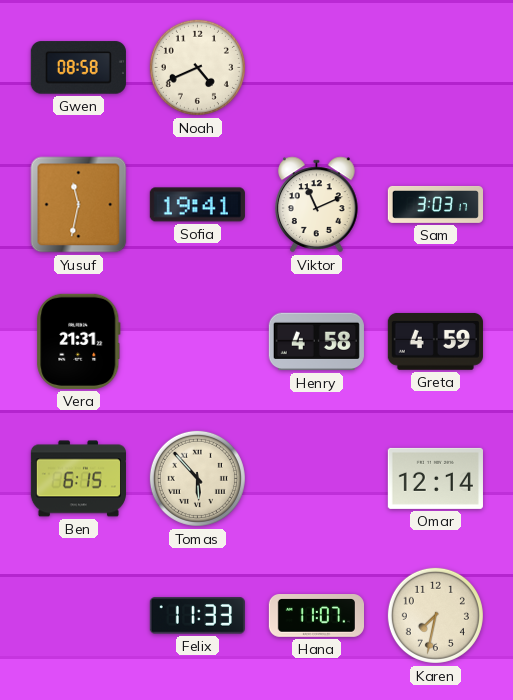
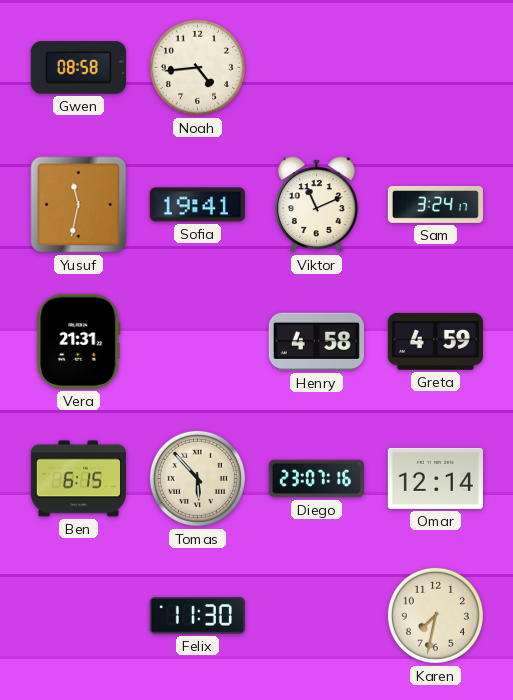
Noah: 4:41 -> 4:44 (197, 67)
Sam: 3:03 -> 3:24 (435, 204)
Diego: none -> 23:07 (316, 479)
Felix: 11:33 -> 11:30 (197, 616)
Hana: 11:07 -> none (316, 616)
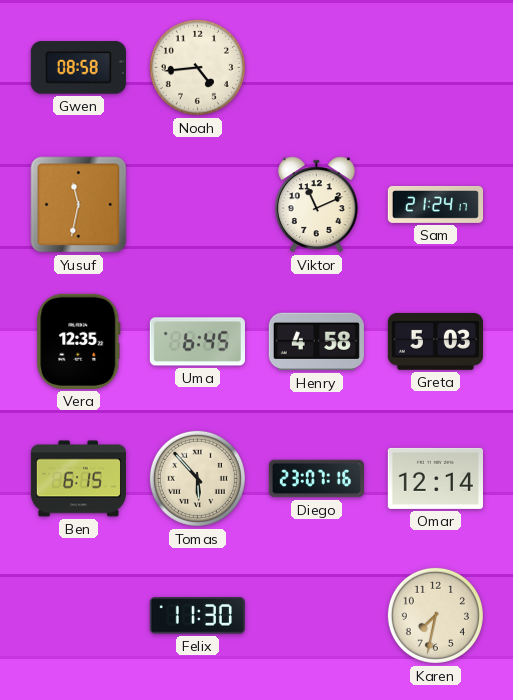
Sofia: 19:41 -> none (197, 205)
Sam: 3:24 -> 21:24 (435, 204)
Vera: 21:31 -> 12:35 (79, 341)
Uma: none -> 6:45 (197, 342)
Greta: 4:59 -> 5:03 (435, 342)
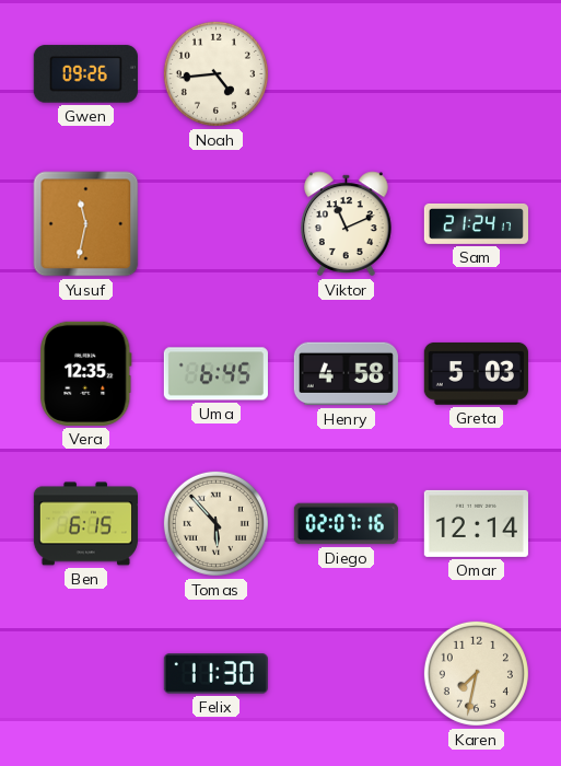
Gwen: 08:58 -> 09:26 (85, 74)
Diego: 23:07 -> 02:07 (346, 524)
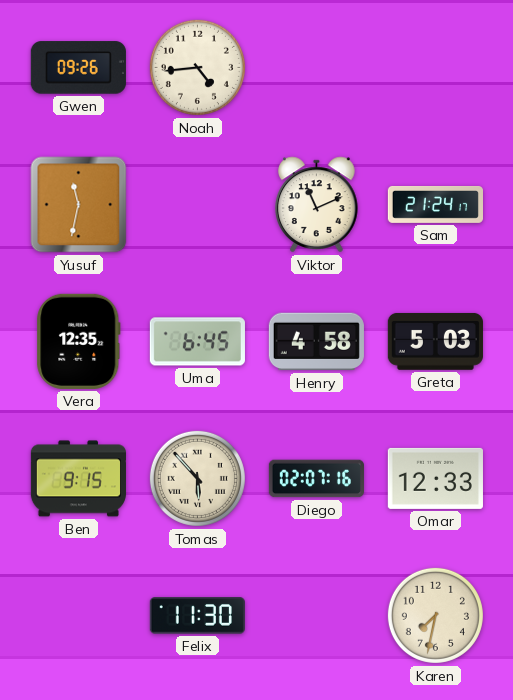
Ben: 6:15 -> 9:15 (78, 479)
Omar: 12:14 -> 12:33 (435, 478)
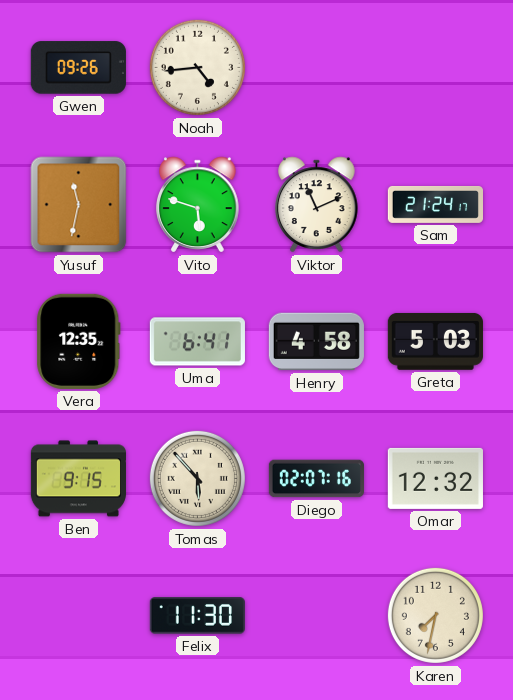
Vito: none -> 5:48 (198, 205)
Uma: 6:45 -> 6:41 (197, 342)
Omar: 12:33 -> 12:32 (435, 478)
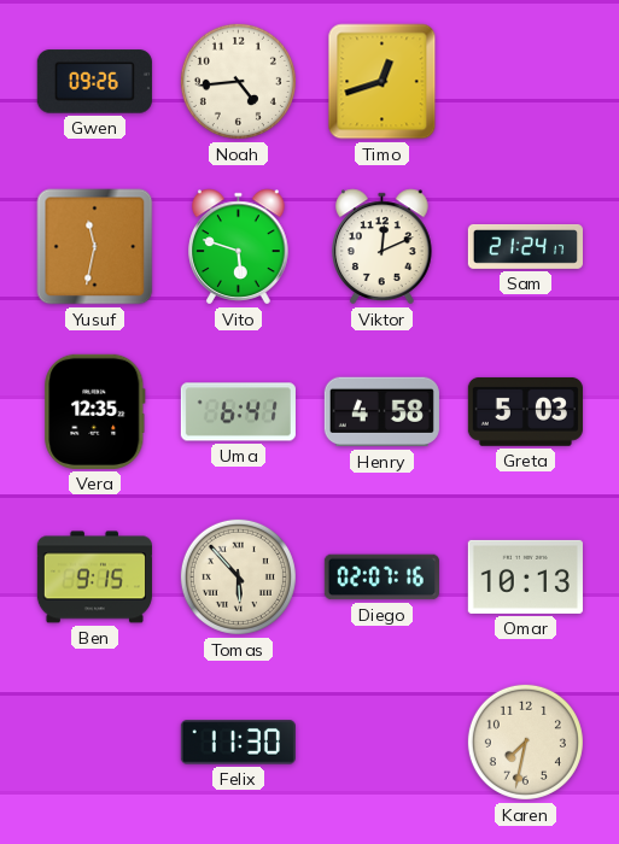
Timo: none -> 12:42 (383, 82)
Viktor: 11:11 -> 12:11 (383, 247)
Omar: 12:32 -> 10:13 (525, 576)
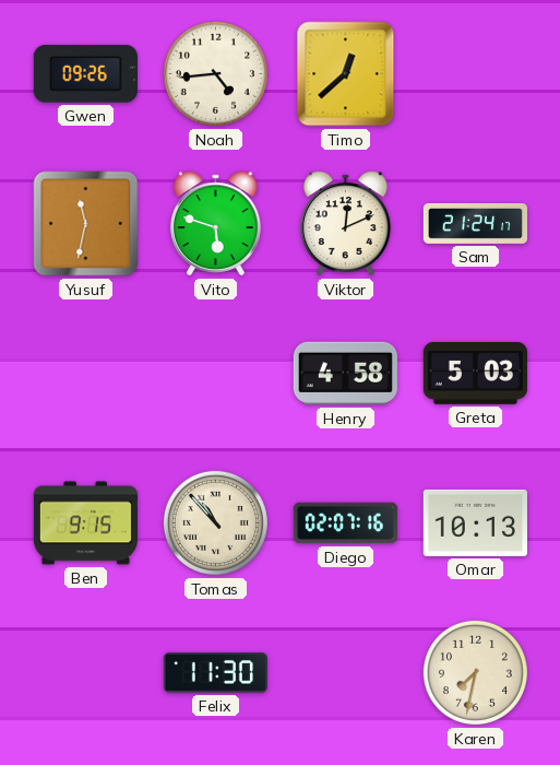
Timo: 12:42 -> 12:38 (346, 74)
Vera: 12:35 -> none (95, 411)
Uma: 6:41 -> none (238, 412)
Tomas: 5:53 -> 10:53 (215, 522)
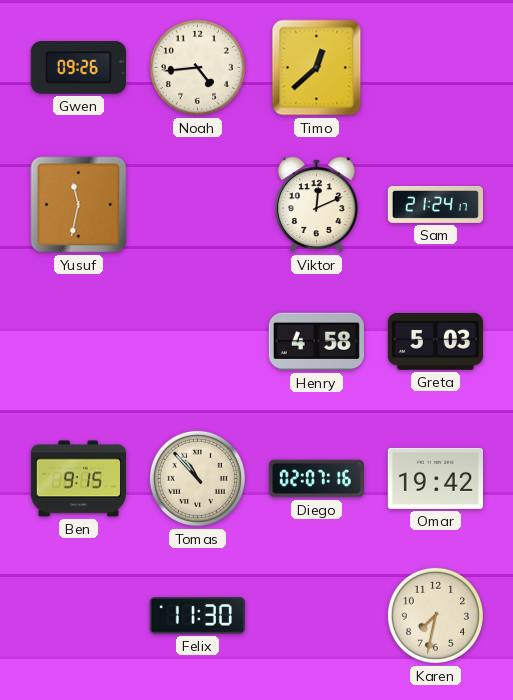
Vito: 5:48 -> none (216, 224)
Omar: 10:13 -> 19:42 (435, 478)
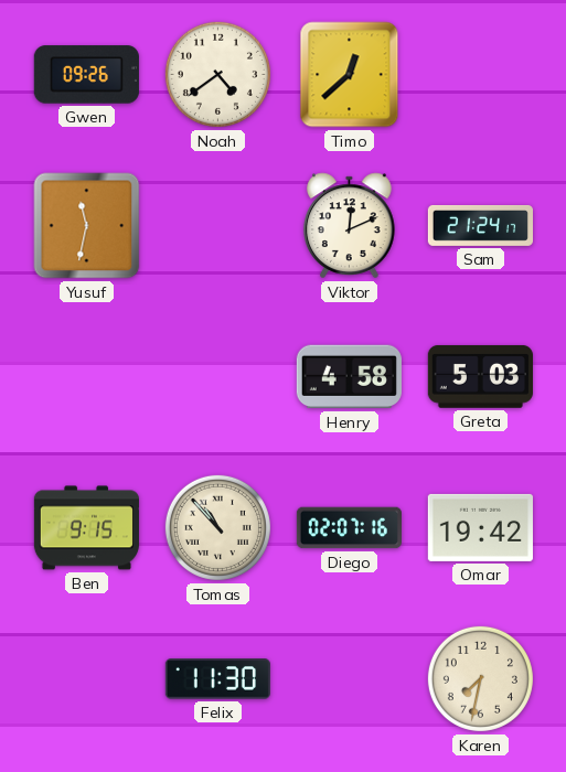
Noah: 4:44 -> 4:39 (217, 74)
